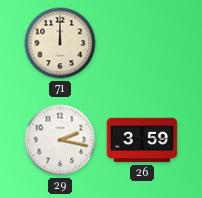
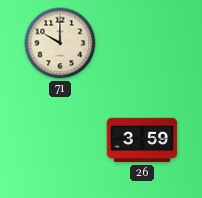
71: 12:00 -> 10:00 (60, 43)
29: 2:17 -> none (60, 140)
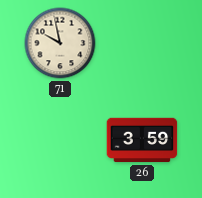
71: 10:00 -> 9:58 (60, 43)
